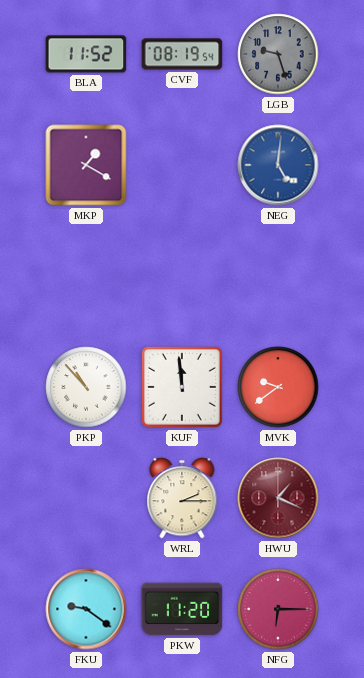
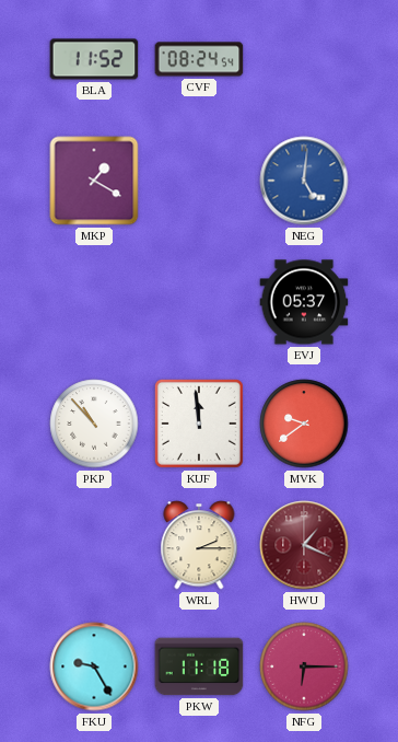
CVF: 08:19 -> 08:24 (199, 59)
LGB: 9:27 -> none (278, 54)
EVJ: none -> 05:37 (304, 302)
FKU: 9:21 -> 9:25 (94, 666)
PKW: 11:20 -> 11:18 (199, 666)
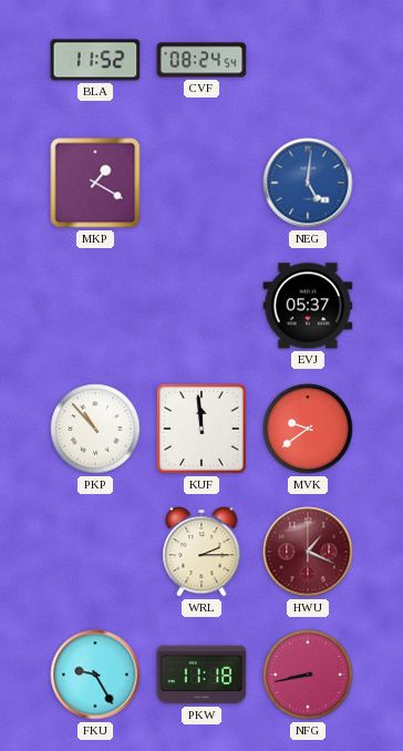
NFG: 6:15 -> 8:43 (308, 675)
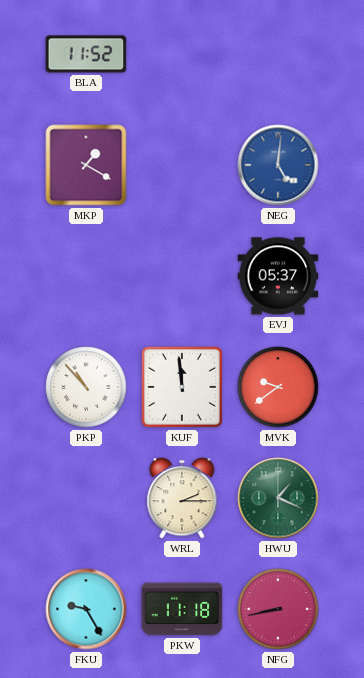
CVF: 08:24 -> none (201, 60)
HWU dial: burgundy -> green (278, 498)
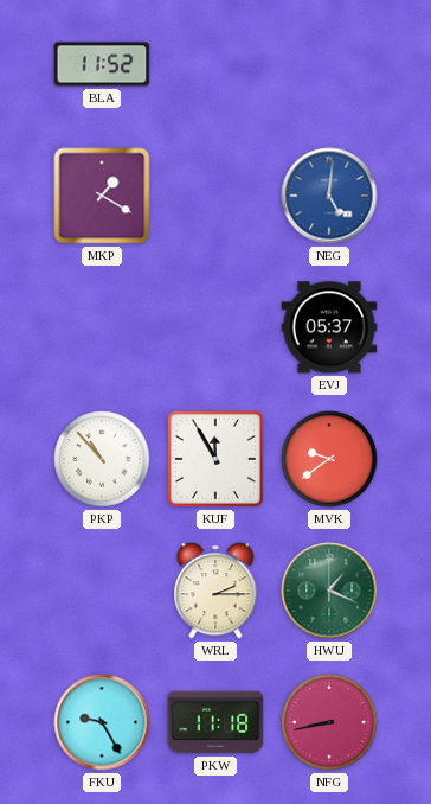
KUF: 11:59 -> 11:55 (215, 459)
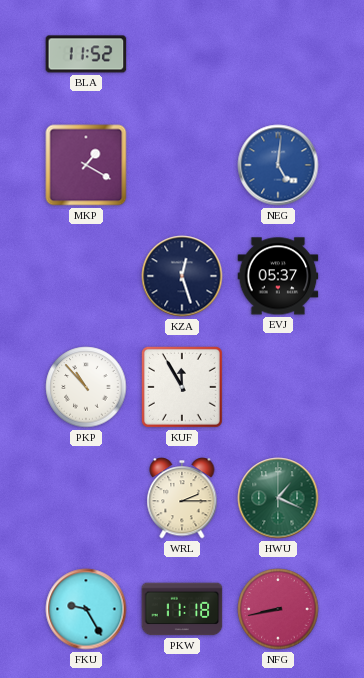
KZA: none -> 12:27 (182, 276)
MVK: 9:39 -> none (329, 459)
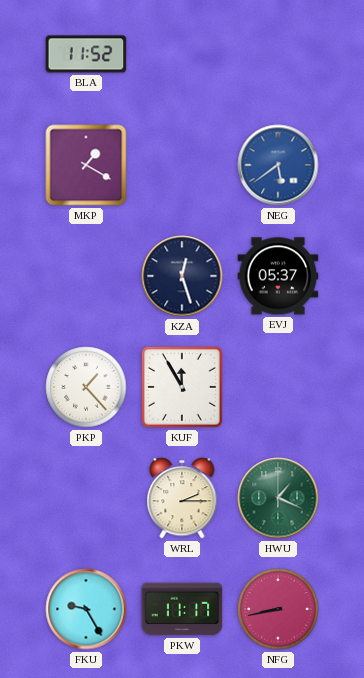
NEG: 5:01 -> 5:39 (278, 165)
PKP: 10:53 -> 1:23 (86, 387)
PKW: 11:18 -> 11:17 (182, 609)
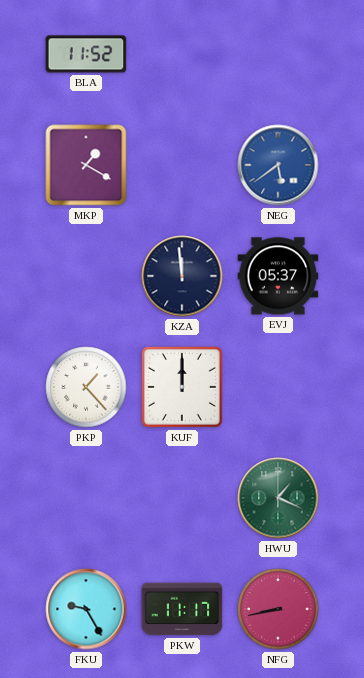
KZA: 12:27 -> 11:59 (182, 276)
KUF: 11:55 -> 12:00 (182, 387)
WRL: 2:15 -> none (182, 498)
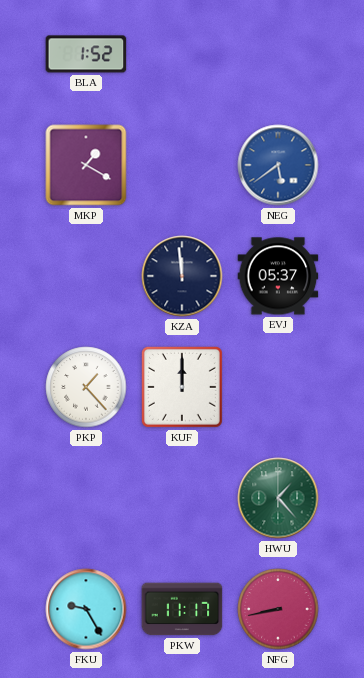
BLA: 11:52 -> 1:52 (86, 54)
HWU: 1:19 -> 1:23 (278, 498)
